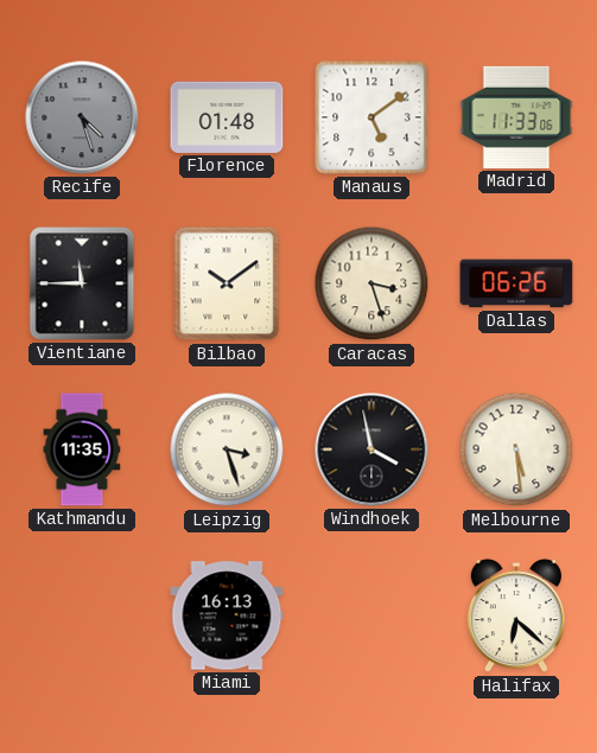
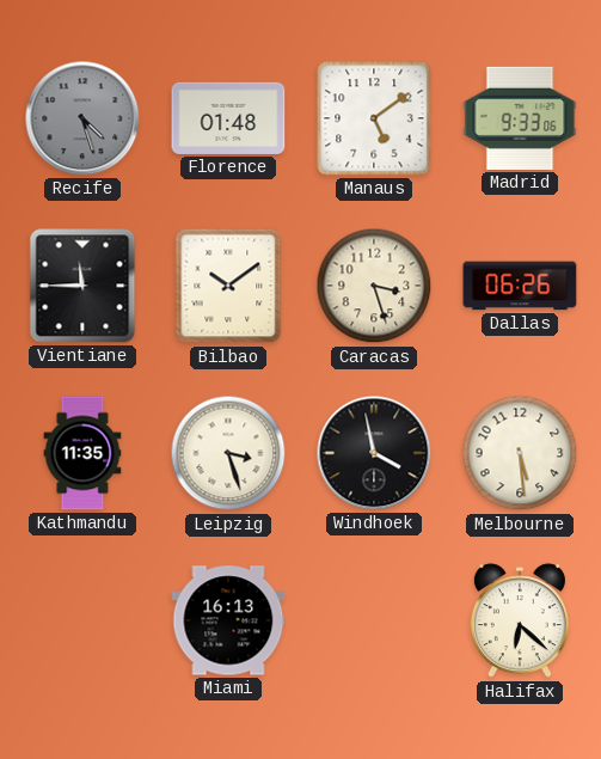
Madrid: 11:33 -> 9:33 (520, 118)
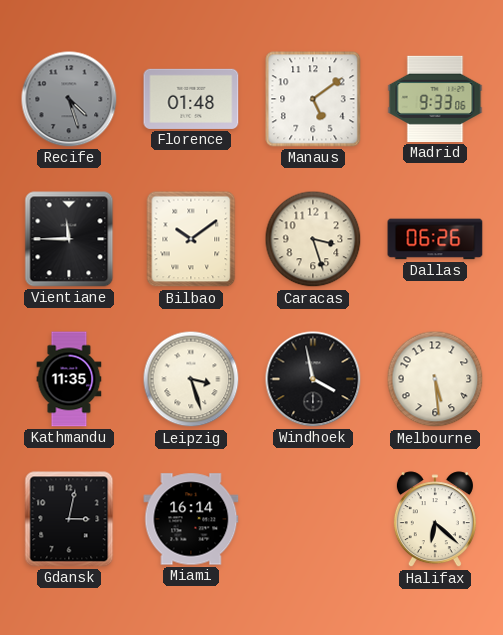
Gdansk: none -> 3:02 (69, 519)
Miami: 16:13 -> 16:14 (191, 519)
